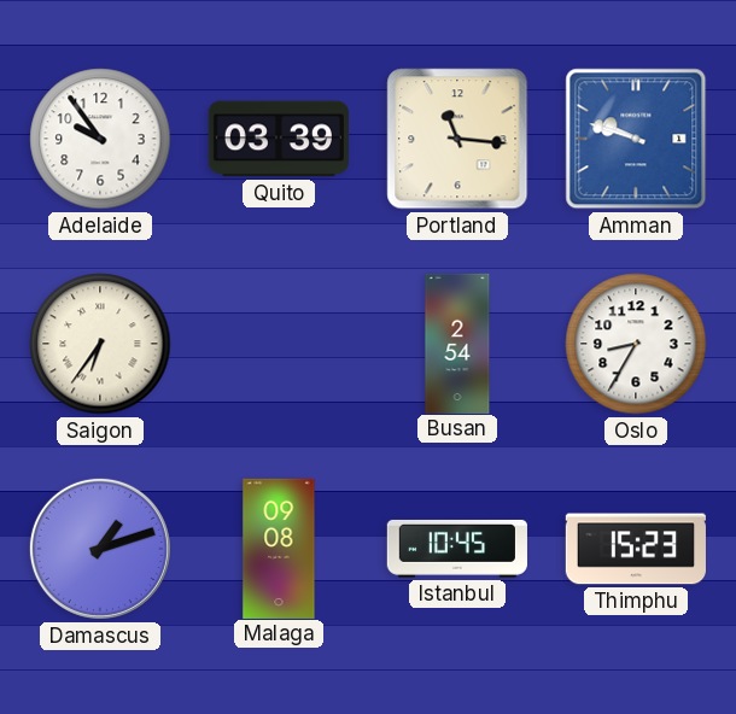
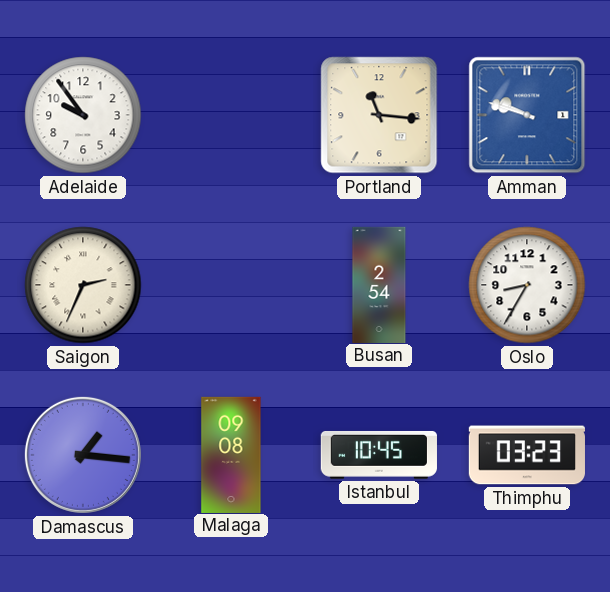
Quito: 03:39 -> none (279, 139)
Saigon: 6:36 -> 2:34 (83, 285)
Damascus: 1:12 -> 1:16 (83, 455)
Thimphu: 15:23 -> 03:23 (527, 455)
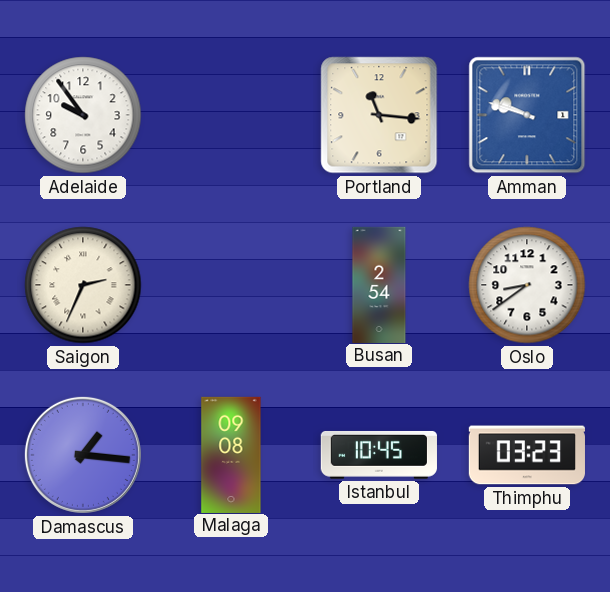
Oslo: 8:35 -> 8:39 (527, 285)
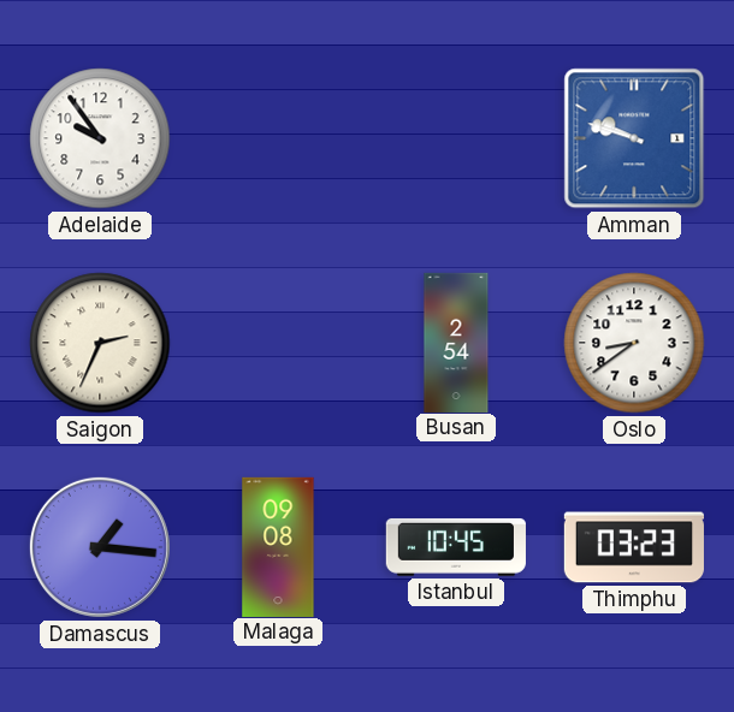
Portland: 11:16 -> none (379, 115)
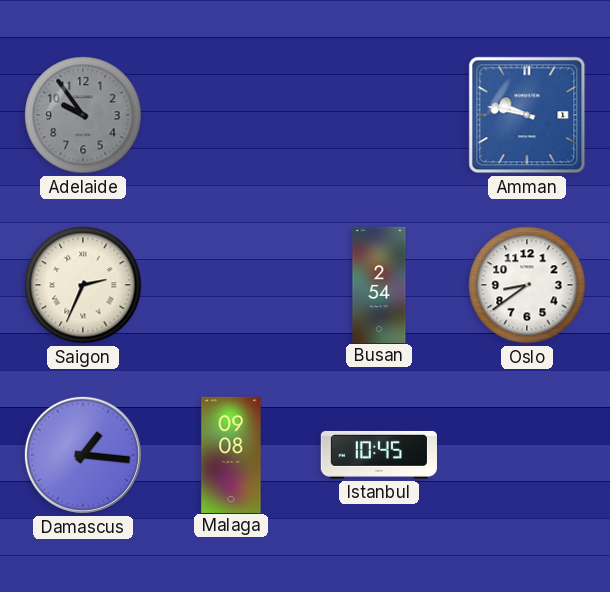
Adelaide dial: white -> grey (83, 115)
Amman: 9:48 -> 9:47 (527, 115)
Thimphu: 03:23 -> none (634, 547)
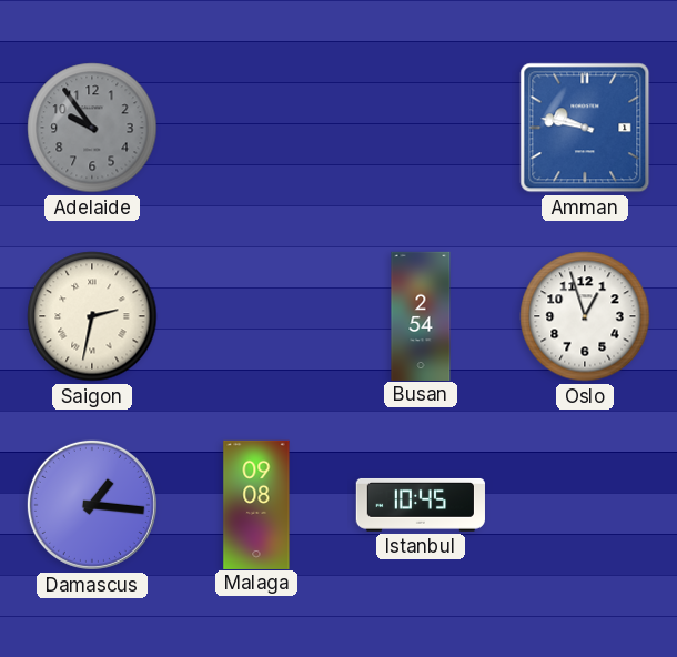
Saigon: 2:34 -> 2:32 (92, 316)
Oslo: 8:39 -> 12:57 (585, 316)
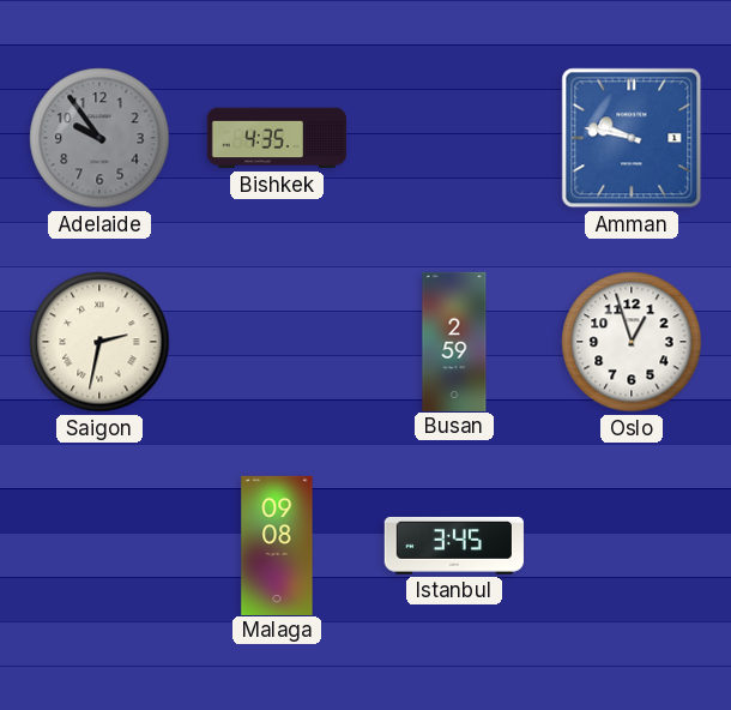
Bishkek: none -> 4:35 (277, 138)
Busan: 2:54 -> 2:59 (454, 341)
Damascus: 1:16 -> none (92, 505)
Istanbul: 10:45 -> 3:45 (454, 546)
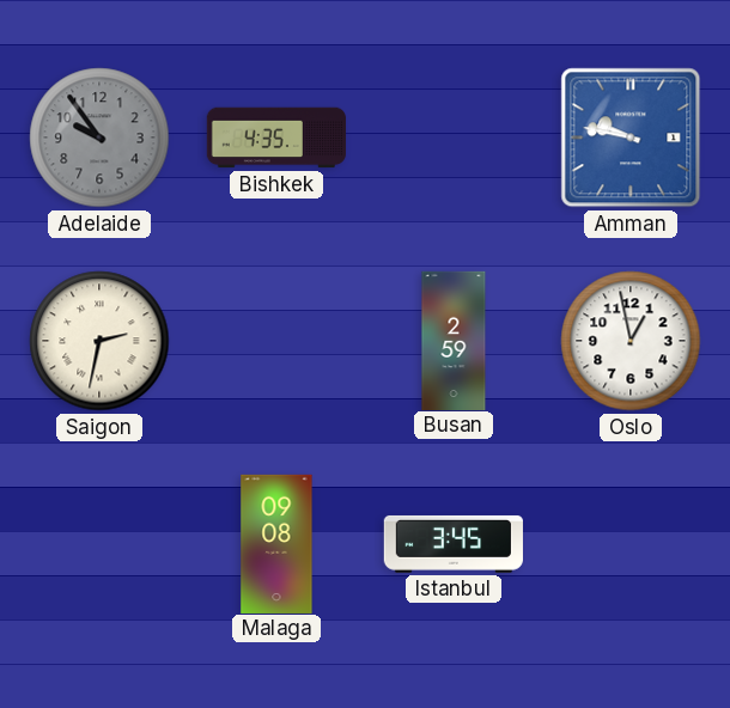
Oslo: 12:57 -> 12:58 (631, 341)
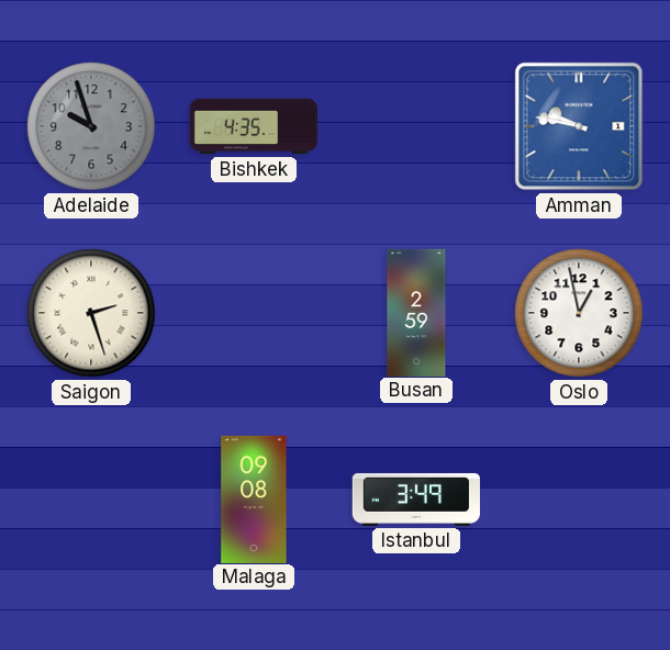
Adelaide: 9:54 -> 9:57 (91, 126)
Saigon: 2:32 -> 2:27 (91, 313)
Istanbul: 3:45 -> 3:49 (416, 500)
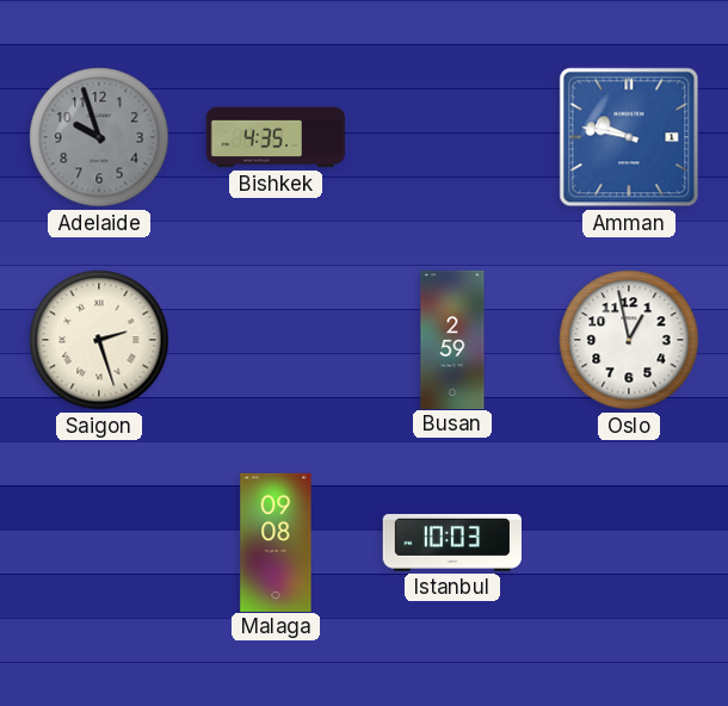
Istanbul: 3:49 -> 10:03 (452, 543)
